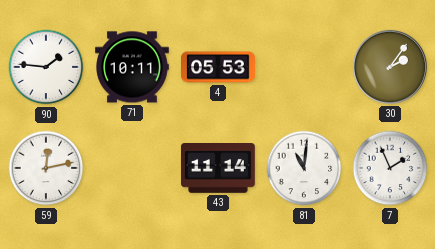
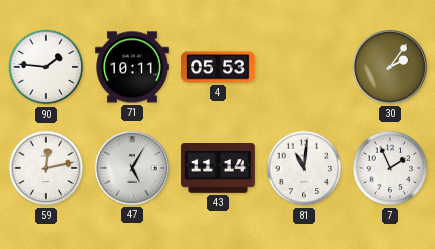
47: none -> 5:05 (132, 168)
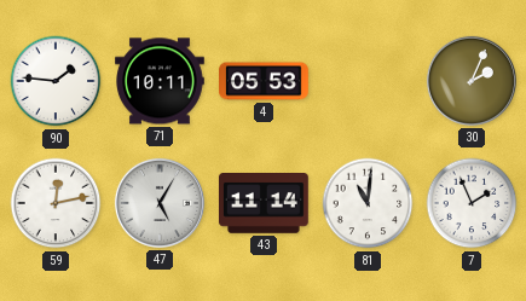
30: 2:06 -> 2:04 (472, 81)
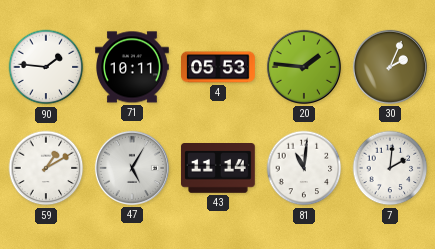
20: none -> 1:46 (304, 67)
59: 12:13 -> 1:10 (46, 168)
7: 1:56 -> 2:01 (390, 168)
